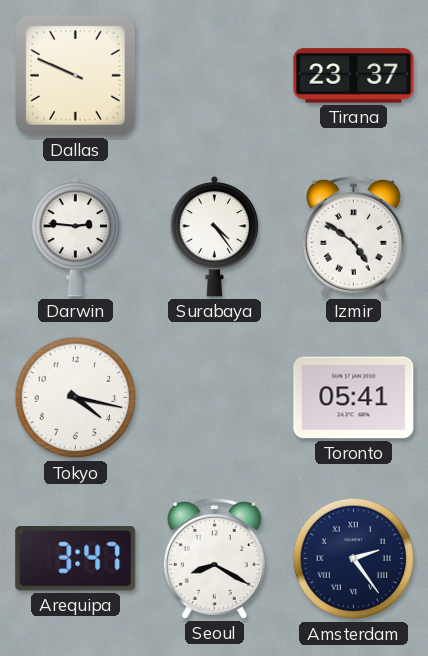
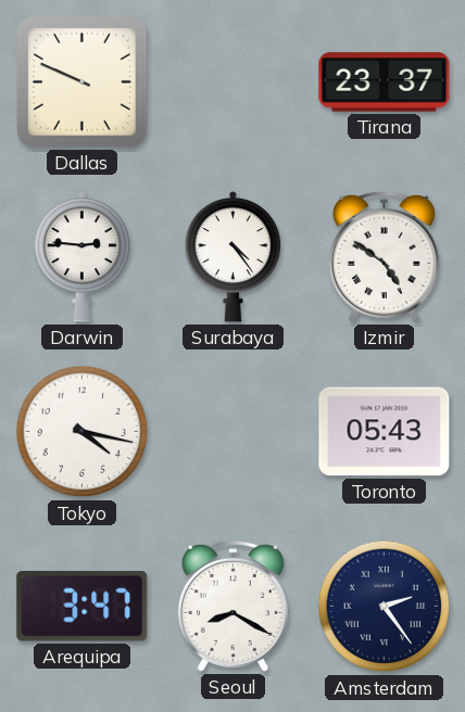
Toronto: 05:41 -> 05:43 (385, 432)
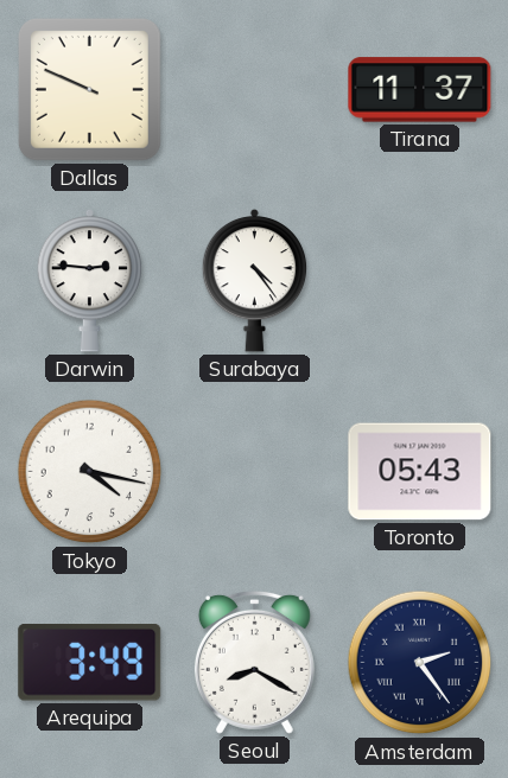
Tirana: 23:37 -> 11:37 (420, 90)
Izmir: 4:51 -> none (384, 256)
Arequipa: 3:47 -> 3:49 (90, 663)
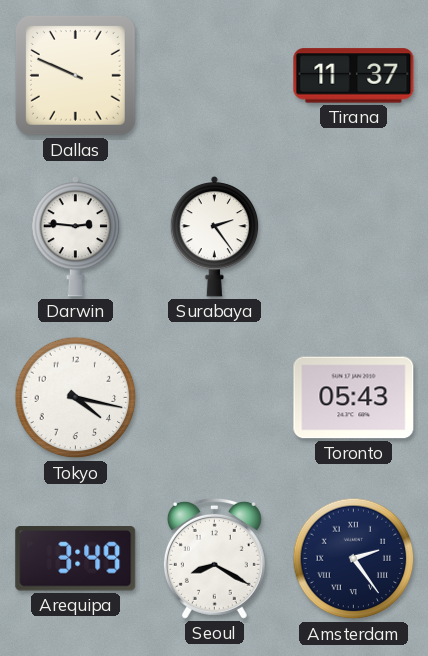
Surabaya: 4:24 -> 2:24 (215, 236)
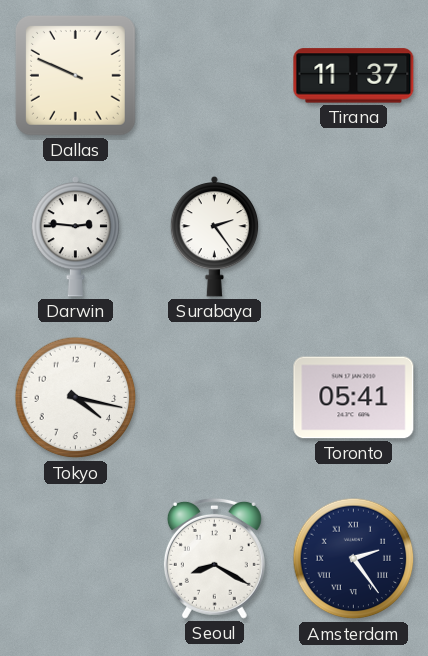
Toronto: 05:43 -> 05:41 (354, 398)
Arequipa: 3:49 -> none (76, 559)
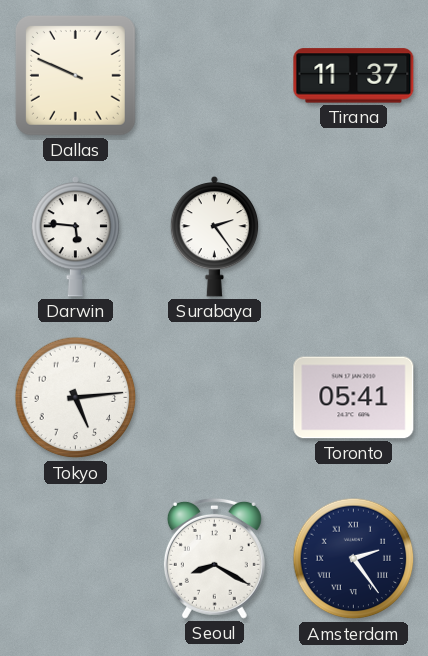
Darwin: 2:46 -> 5:46 (76, 236)
Tokyo: 4:17 -> 5:14 (76, 398)
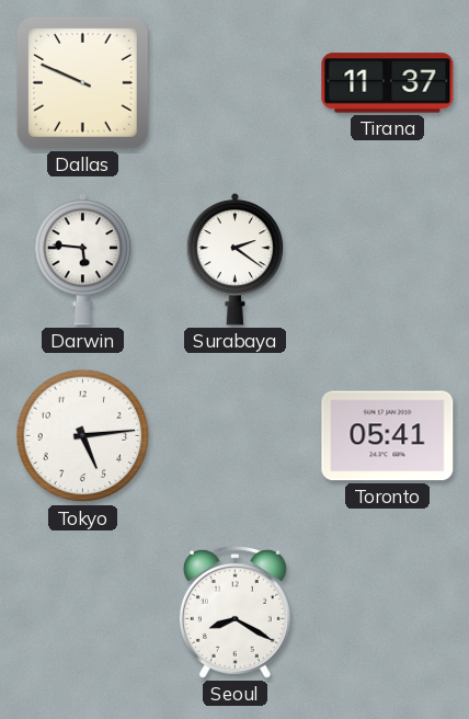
Surabaya: 2:24 -> 2:21 (236, 259)
Amsterdam: 2:24 -> none (354, 559)
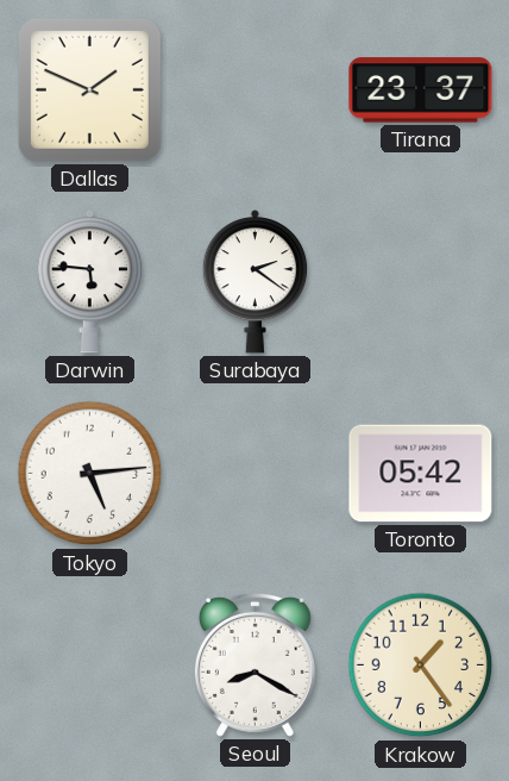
Dallas: 9:49 -> 1:49 (89, 89)
Tirana: 11:37 -> 23:37 (421, 90)
Toronto: 05:41 -> 05:42 (421, 474)
Krakow: none -> 1:24 (421, 666)
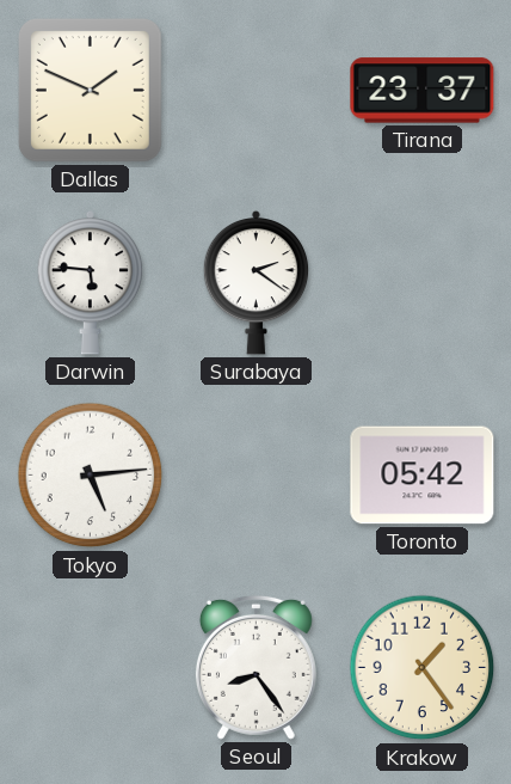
Seoul: 8:20 -> 8:24 (255, 667)
